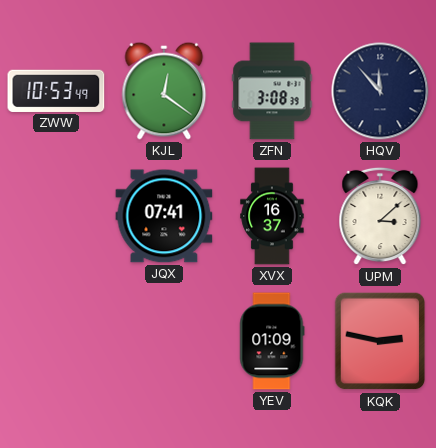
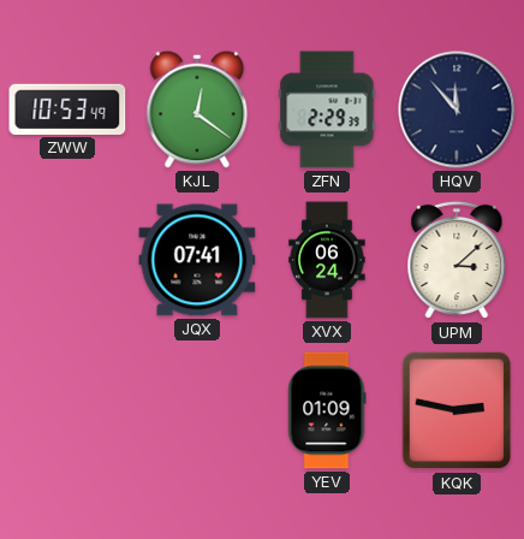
ZFN: 3:08 -> 2:29 (327, 109)
XVX: 16:37 -> 06:24 (327, 260)
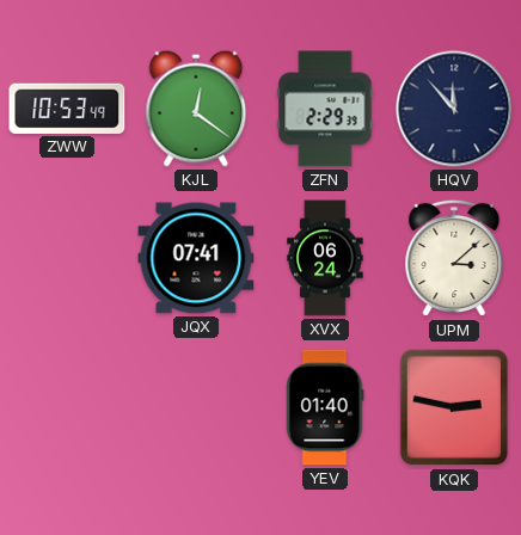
YEV: 01:09 -> 01:40 (325, 407)
